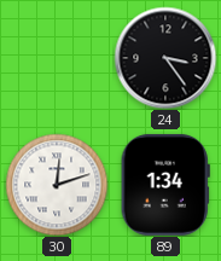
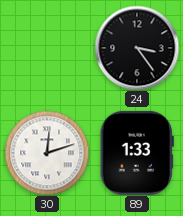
89: 1:34 -> 1:33 (137, 153)
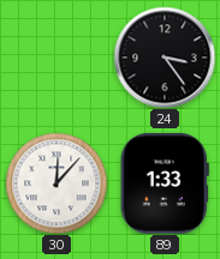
30: 12:12 -> 12:07 (57, 183)
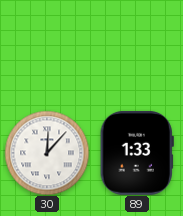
24: 3:24 -> none (165, 58)
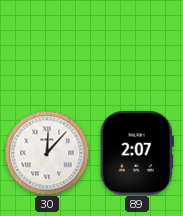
89: 1:33 -> 2:07 (137, 153)
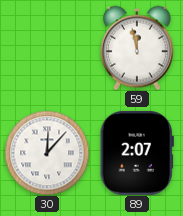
59: none -> 11:58 (137, 48)
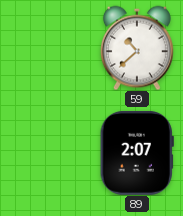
59: 11:58 -> 10:38 (137, 48)
30: 12:07 -> none (47, 153)
